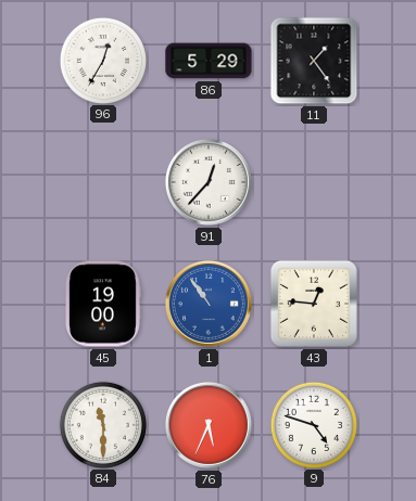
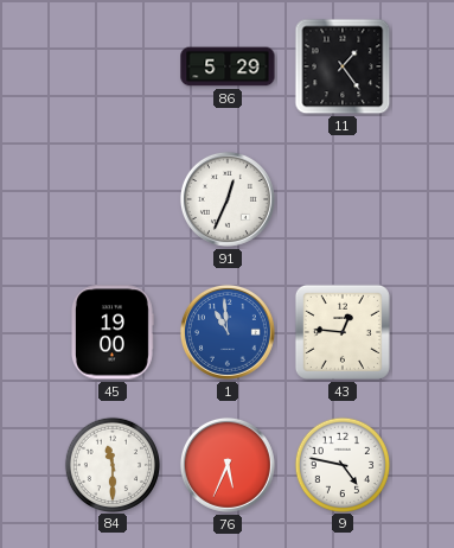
96: 12:35 -> none (102, 60)
91: 12:37 -> 12:34 (228, 199)
1: 10:54 -> 10:59 (228, 332)
9: 4:48 -> 4:47 (341, 464)
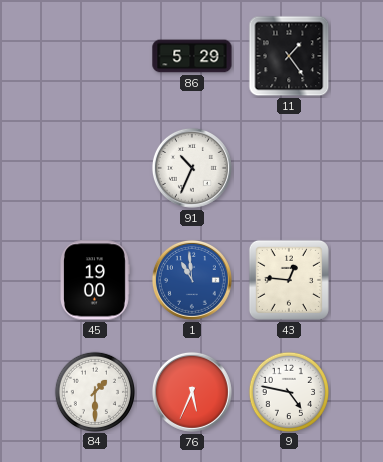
91: 12:34 -> 10:34 (192, 168)
84: 11:30 -> 1:30 (94, 391)
